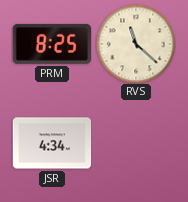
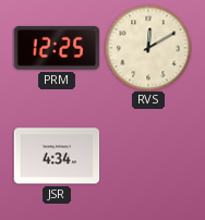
PRM: 8:25 -> 12:25 (56, 48)
RVS: 11:22 -> 12:10 (148, 48)
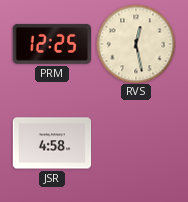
RVS: 12:10 -> 12:28 (136, 44)
JSR: 4:34 -> 4:58 (52, 143)
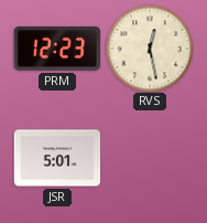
PRM: 12:25 -> 12:23 (56, 49)
JSR: 4:58 -> 5:01 (57, 158)
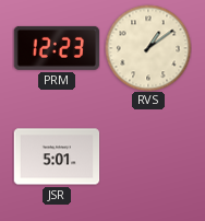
RVS: 12:28 -> 1:09 (148, 48)
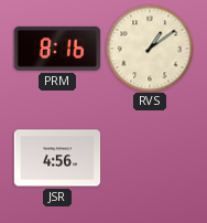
PRM: 12:23 -> 8:16 (56, 49)
JSR: 5:01 -> 4:56 (57, 158)
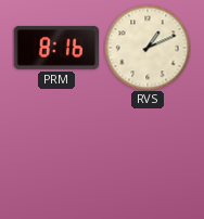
RVS: 1:09 -> 1:11 (148, 48)
JSR: 4:56 -> none (57, 158)
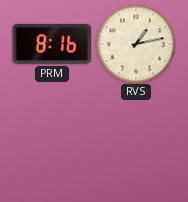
RVS: 1:11 -> 1:13 (136, 44)
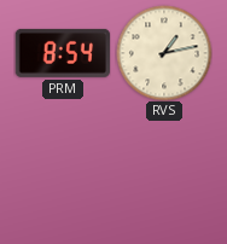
PRM: 8:16 -> 8:54 (62, 53)
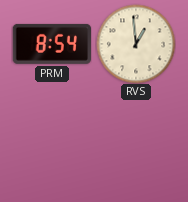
RVS: 1:13 -> 12:59 (136, 44)
